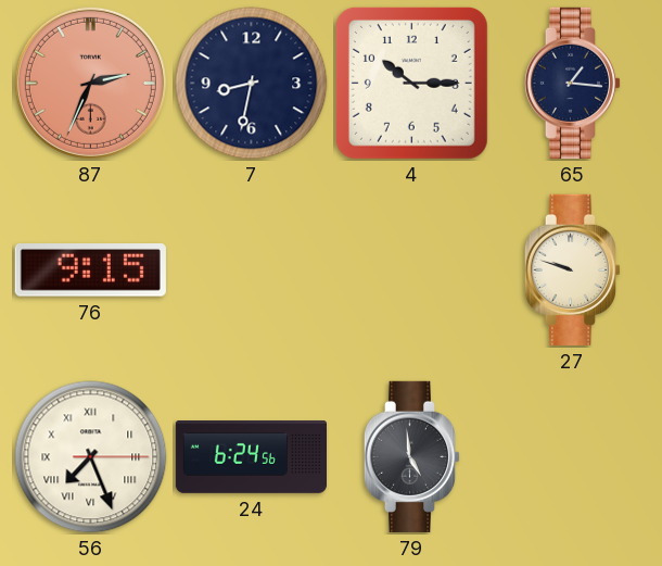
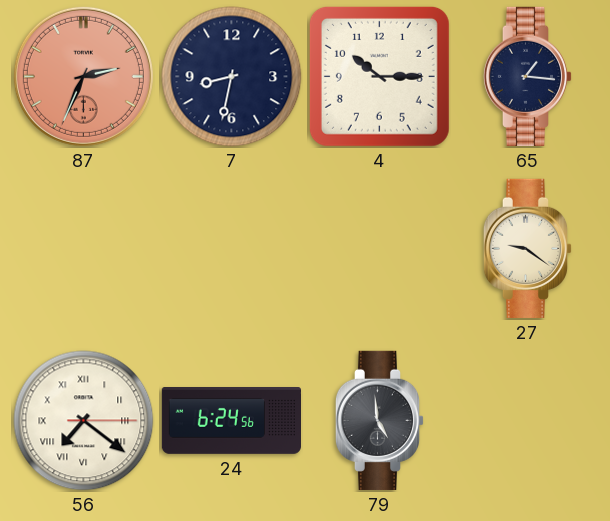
76: 9:15 -> none (90, 271)
27: 9:48 -> 9:21 (528, 248)
56: 7:26 -> 7:21 (84, 421)
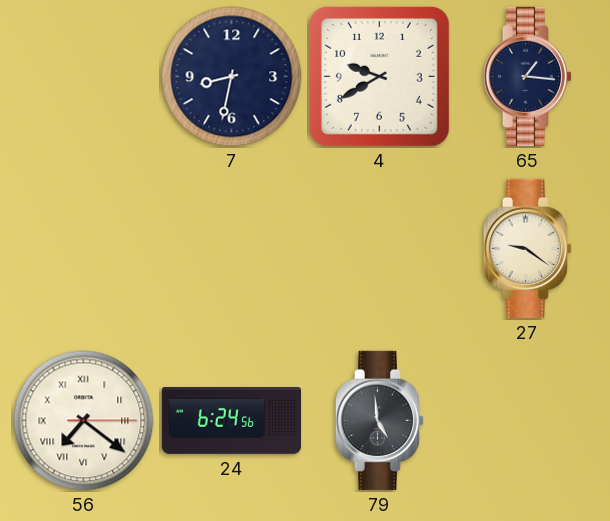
87: 2:34 -> none (83, 76)
4: 10:15 -> 9:40 (379, 76)
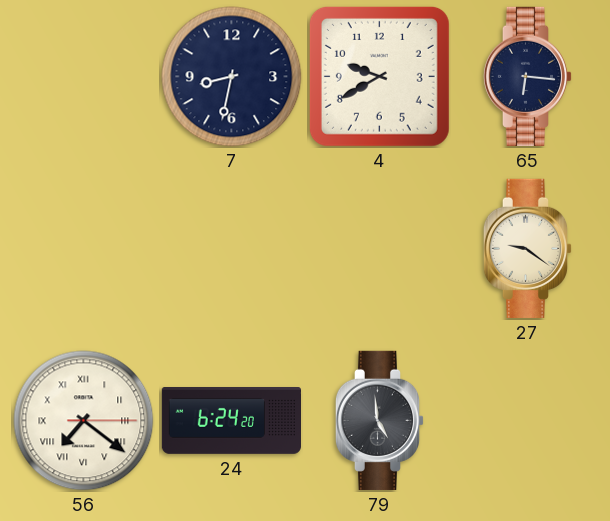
65: 1:16 -> 6:16 (528, 76)
24: 6:24:56 -> 6:24:20 (231, 421)
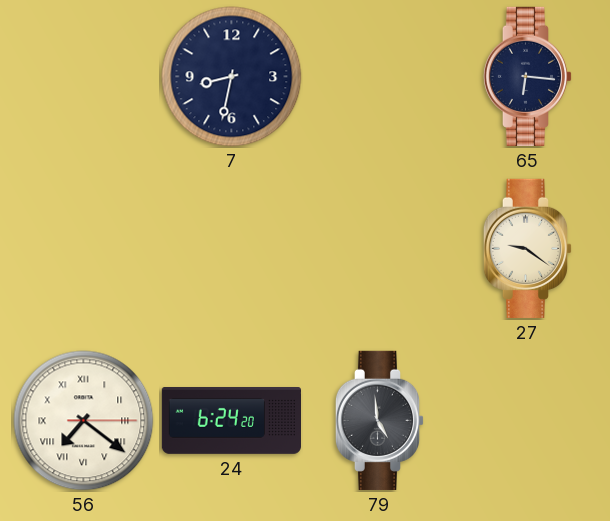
4: 9:40 -> none (379, 76)
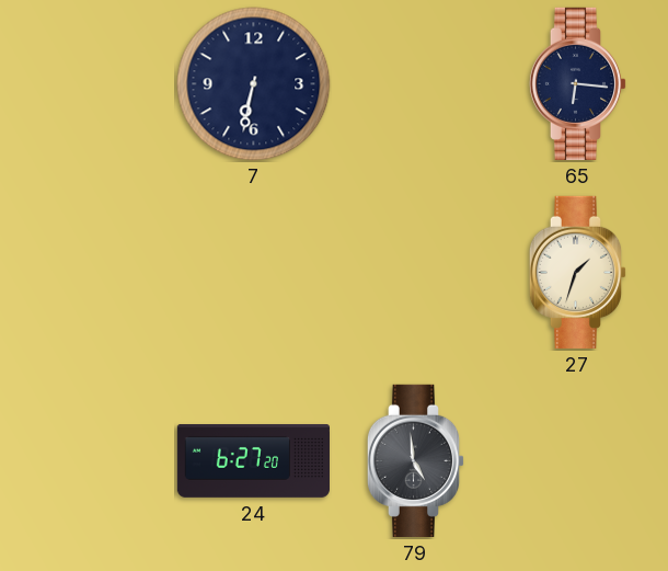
7: 8:32 -> 6:32 (254, 84)
27: 9:21 -> 1:33 (578, 272)
56: 7:21 -> none (84, 421)
24: 6:24 -> 6:27 (253, 461)
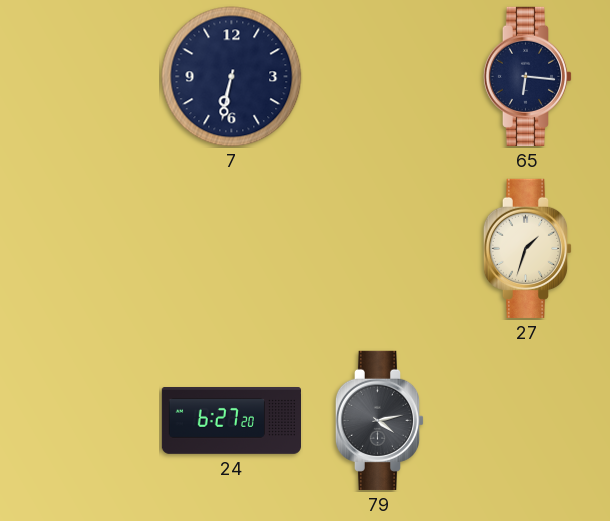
79: 4:59 -> 4:13 (380, 420)
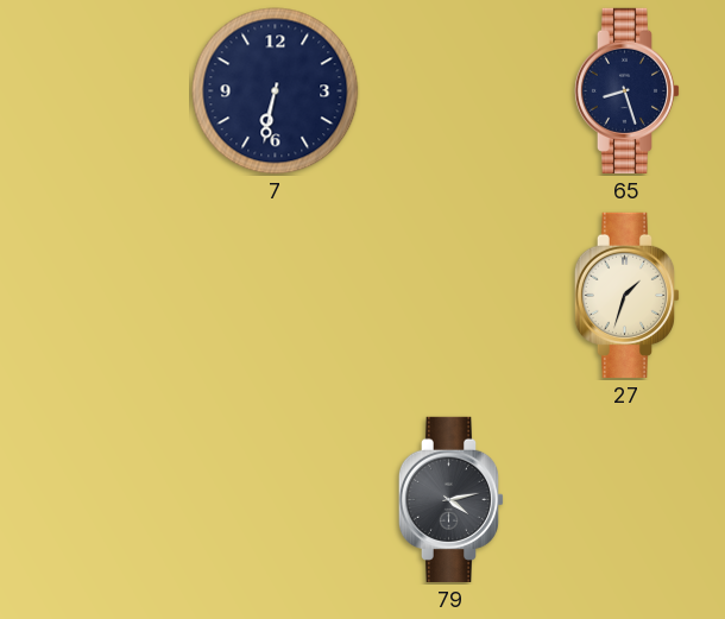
65: 6:16 -> 8:27 (628, 90)
24: 6:27 -> none (231, 421)
